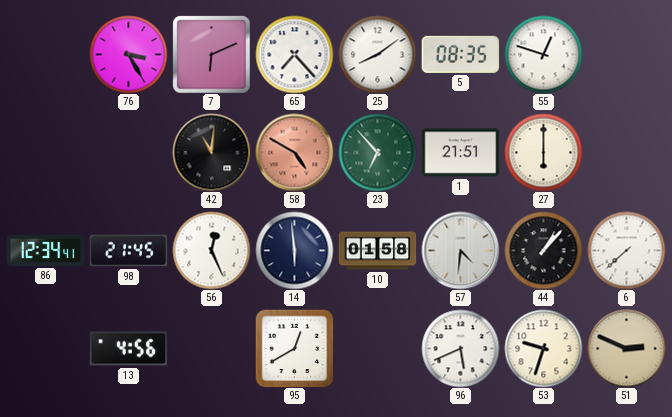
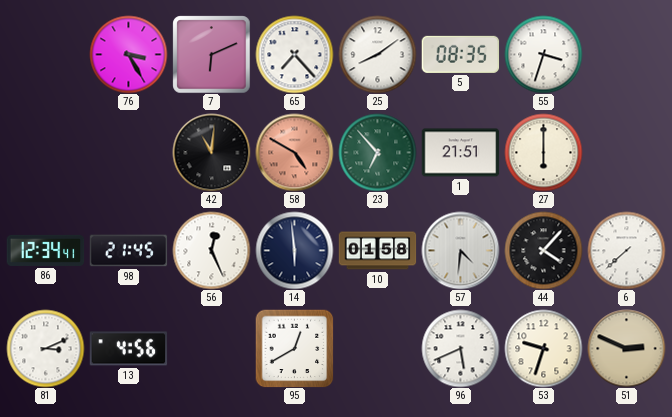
55: 12:48 -> 3:33 (543, 54)
44: 1:07 -> 4:07 (543, 250)
81: none -> 3:11 (45, 348)
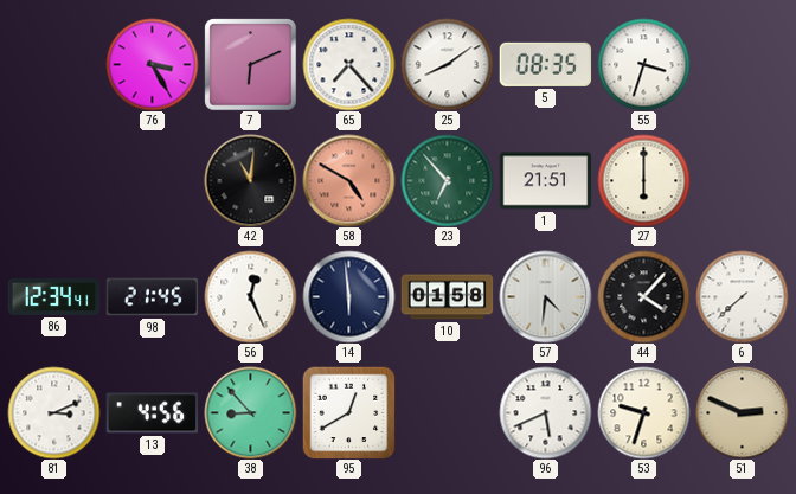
38: none -> 8:53 (250, 412)
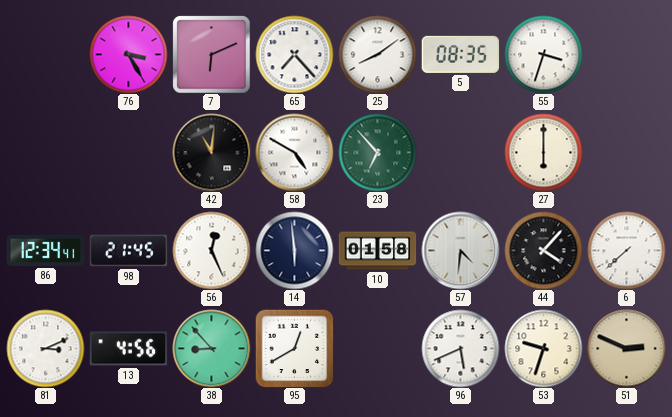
58 dial: salmon -> white (294, 152)
1: 21:51 -> none (545, 181)
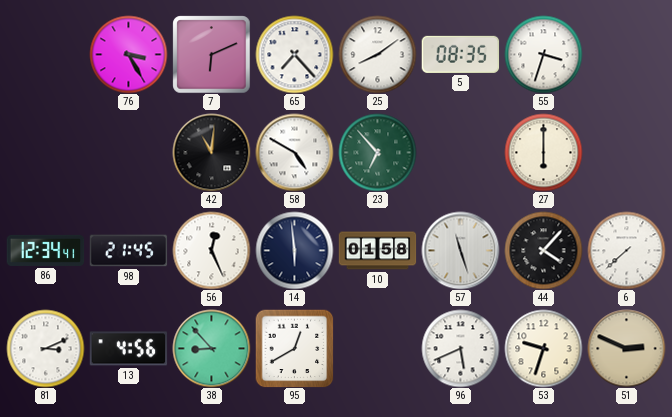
57: 4:31 -> 11:27 (460, 250)
